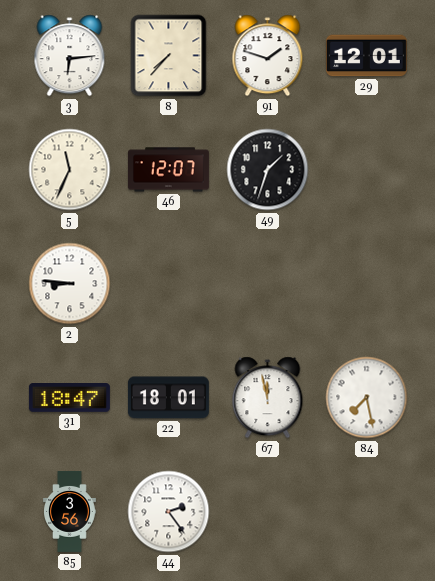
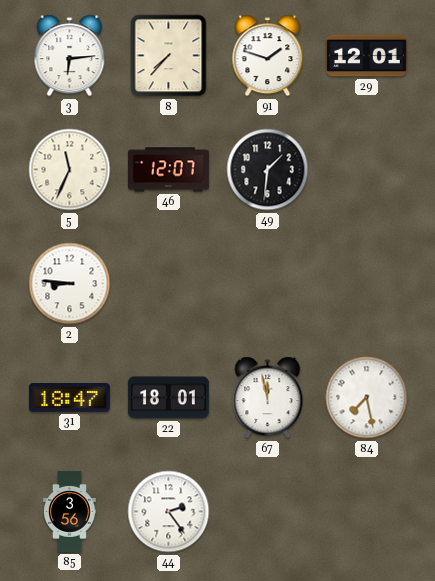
49: 1:33 -> 1:31 (268, 170)
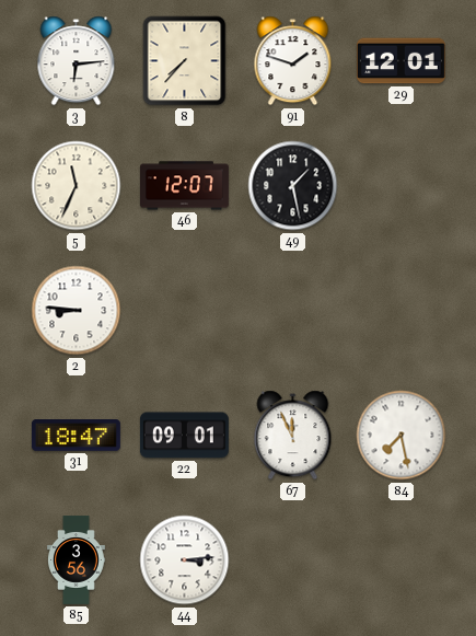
49: 1:31 -> 1:28 (293, 186)
22: 18:01 -> 09:01 (184, 436)
67: 11:58 -> 11:56 (293, 436)
44: 2:24 -> 3:14 (185, 560)
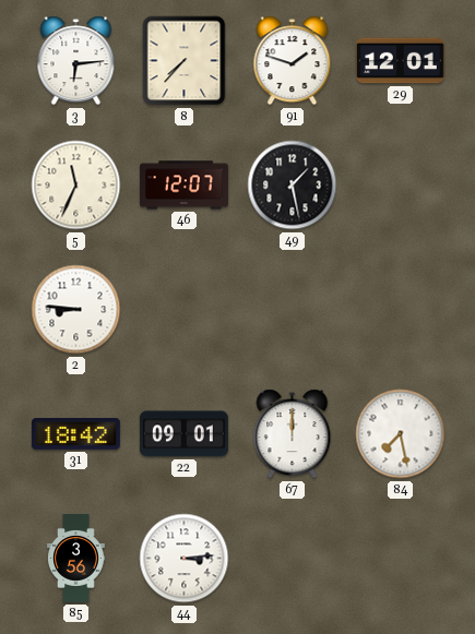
31: 18:47 -> 18:42 (75, 434)
67: 11:56 -> 12:00 (293, 434)
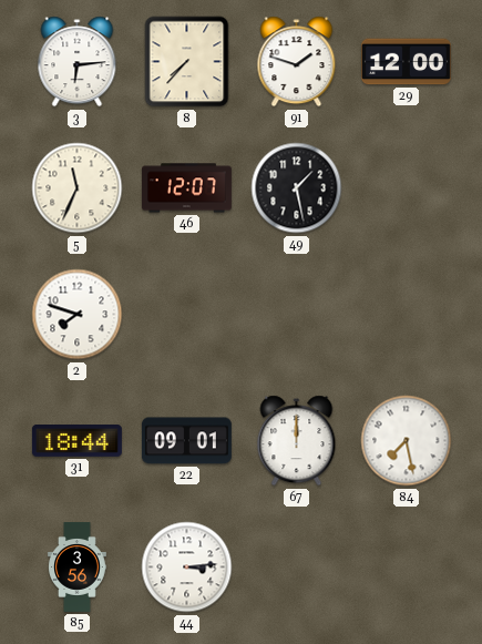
29: 12:01 -> 12:00 (406, 62)
2: 8:46 -> 7:48 (78, 315)
31: 18:42 -> 18:44 (76, 441)
